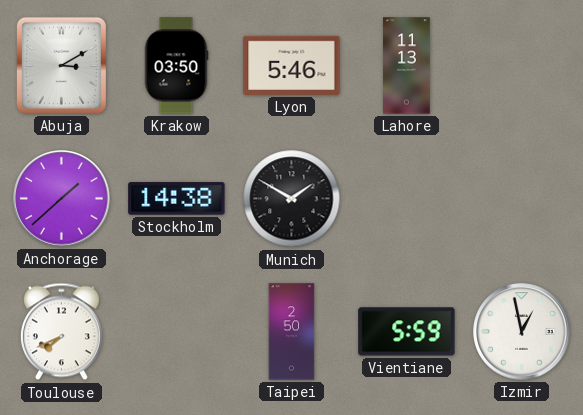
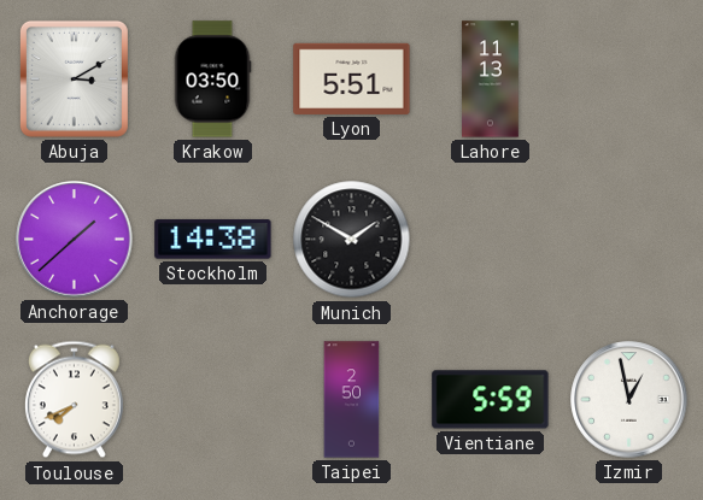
Lyon: 5:46 -> 5:51 (352, 78)
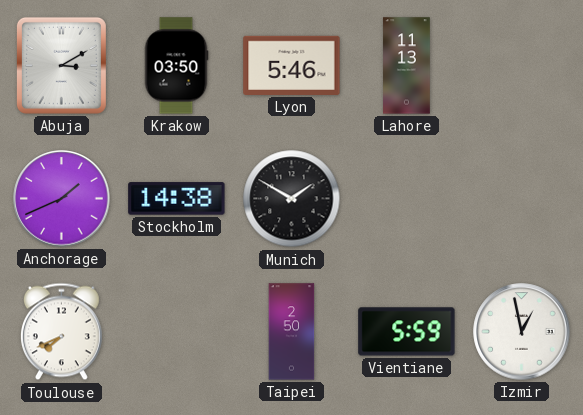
Lyon: 5:51 -> 5:46 (292, 65)
Anchorage: 1:38 -> 1:41 (62, 199)
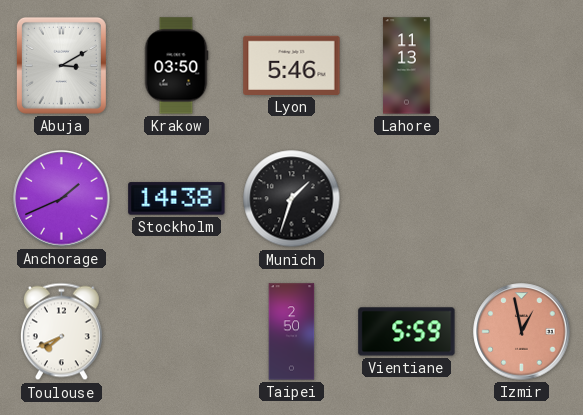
Munich: 1:50 -> 1:33 (292, 199)
Izmir dial: white -> salmon (522, 332)
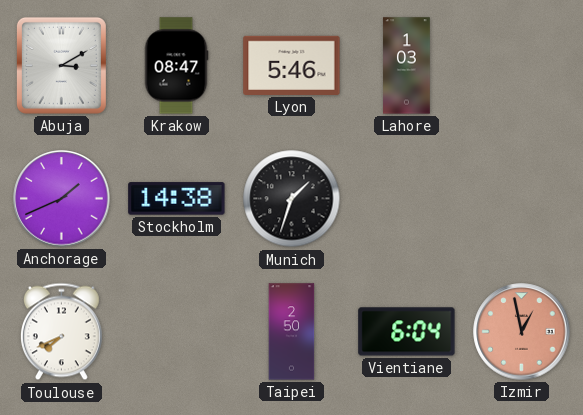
Krakow: 03:50 -> 08:47 (176, 66)
Lahore: 11:13 -> 1:03 (407, 66)
Vientiane: 5:59 -> 6:04 (407, 332)
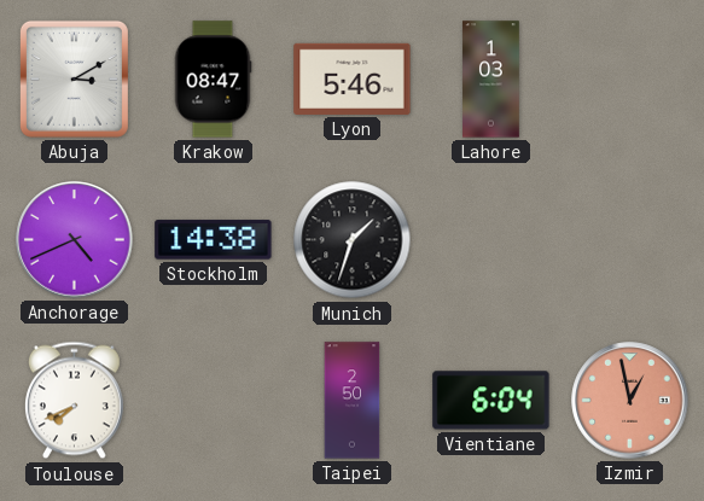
Anchorage: 1:41 -> 4:41 (75, 240)
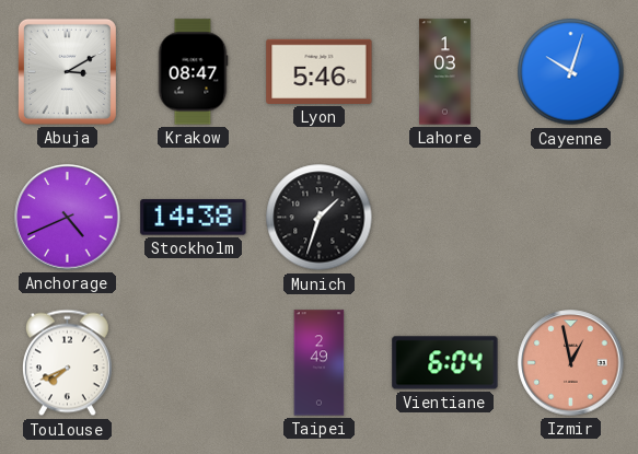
Cayenne: none -> 10:03 (571, 72)
Taipei: 2:50 -> 2:49 (320, 363)
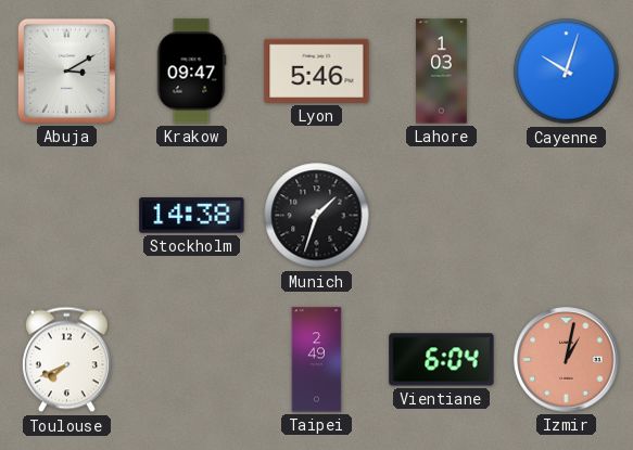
Krakow: 08:47 -> 09:47 (191, 72)
Anchorage: 4:41 -> none (68, 218)
Izmir: 12:58 -> 1:02 (567, 360)
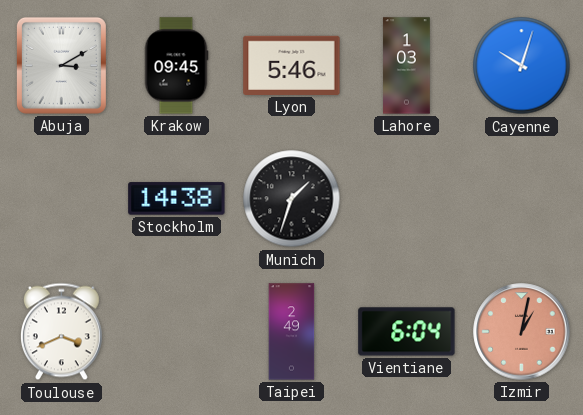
Krakow: 09:47 -> 09:45 (176, 66)
Toulouse: 7:41 -> 3:41 (61, 332)
